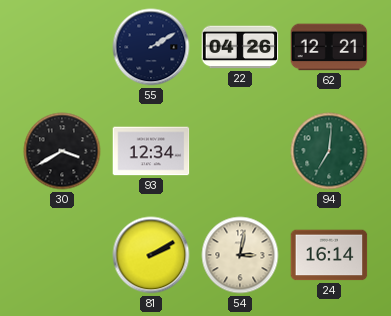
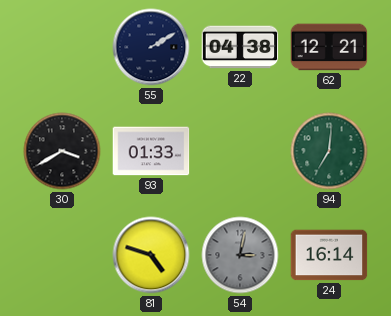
22: 04:26 -> 04:38 (240, 47)
93: 12:34 -> 01:33 (151, 151)
81: 2:10 -> 4:48 (151, 255)
54 dial: cream -> grey (240, 255)
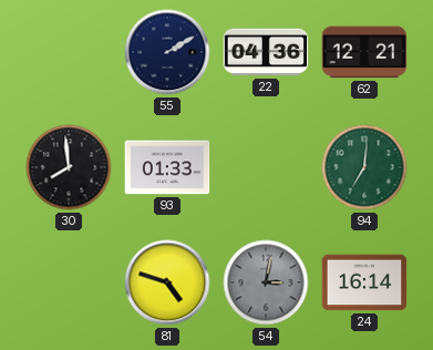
22: 04:38 -> 04:36 (266, 52)
30: 3:40 -> 7:59 (69, 167)
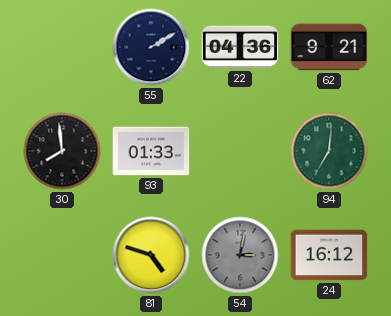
62: 12:21 -> 9:21 (329, 47)
24: 16:14 -> 16:12 (329, 255)
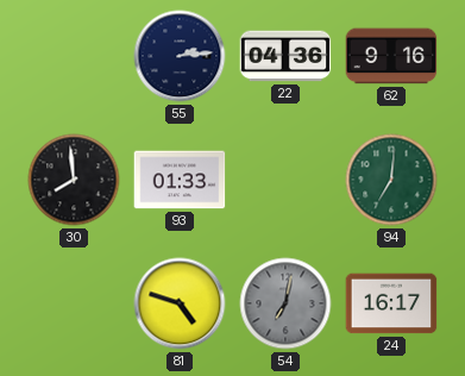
55: 2:10 -> 2:14 (180, 56)
62: 9:21 -> 9:16 (391, 56)
54: 3:02 -> 7:02 (285, 303)
24: 16:12 -> 16:17 (391, 303)
